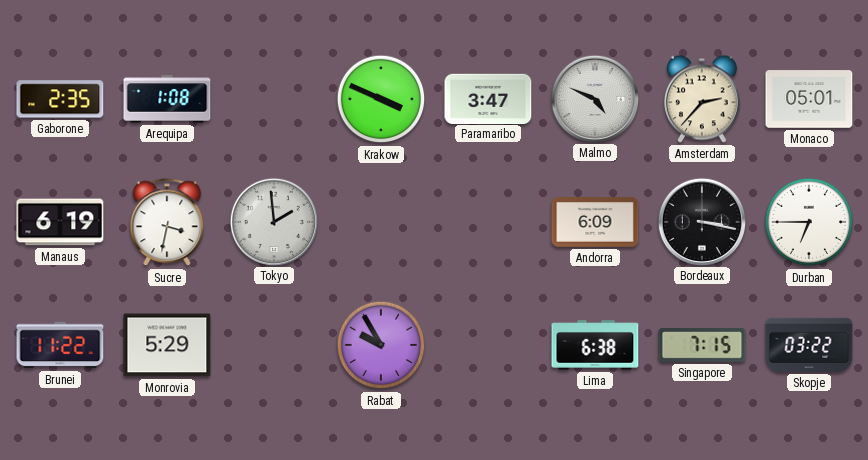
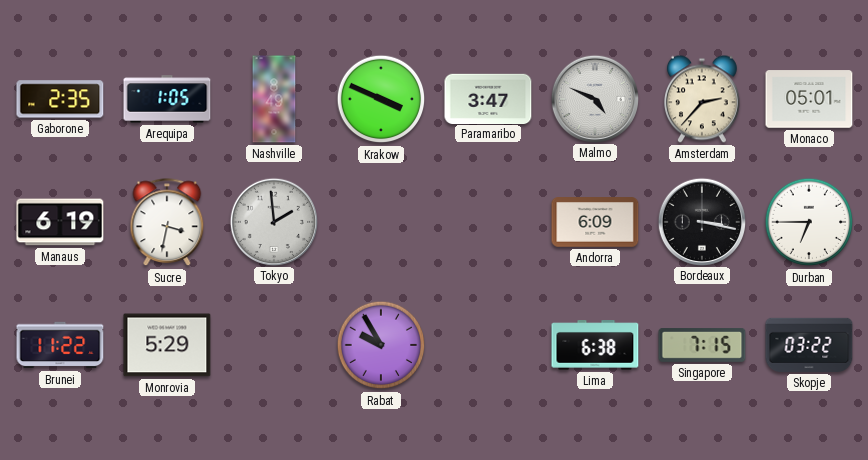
Arequipa: 1:08 -> 1:05 (167, 99)
Nashville: none -> 8:49 (274, 99)
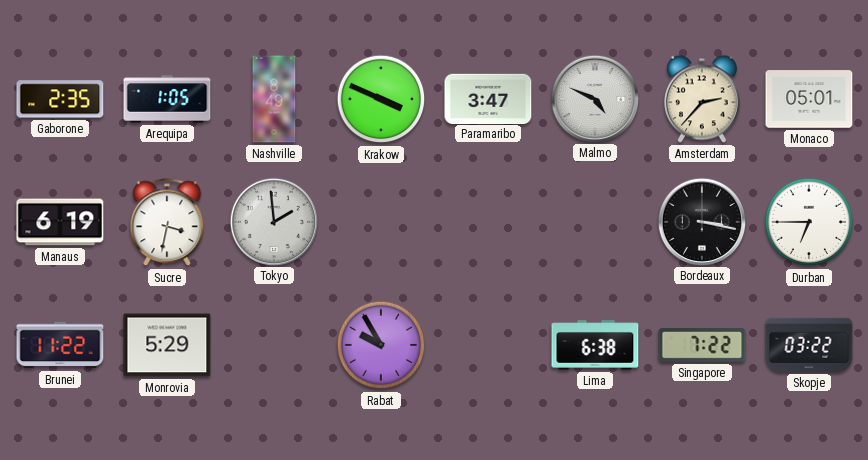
Andorra: 6:09 -> none (595, 222)
Singapore: 7:15 -> 7:22 (702, 346)
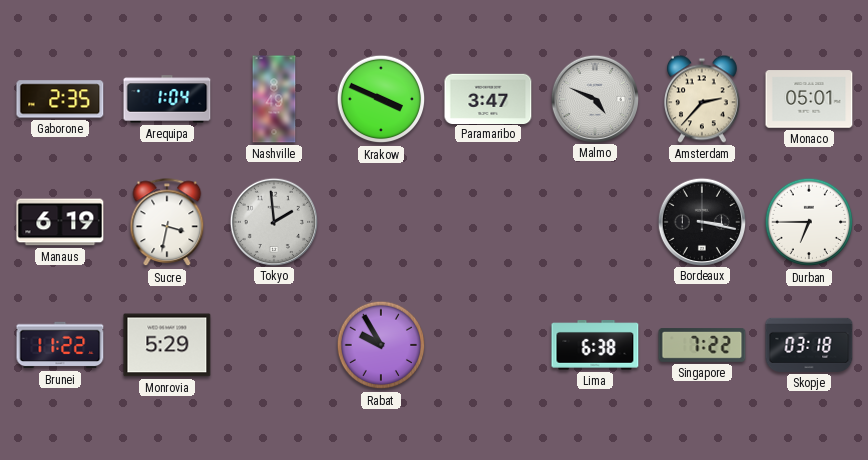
Arequipa: 1:05 -> 1:04 (167, 99)
Skopje: 03:22 -> 03:18 (809, 345)
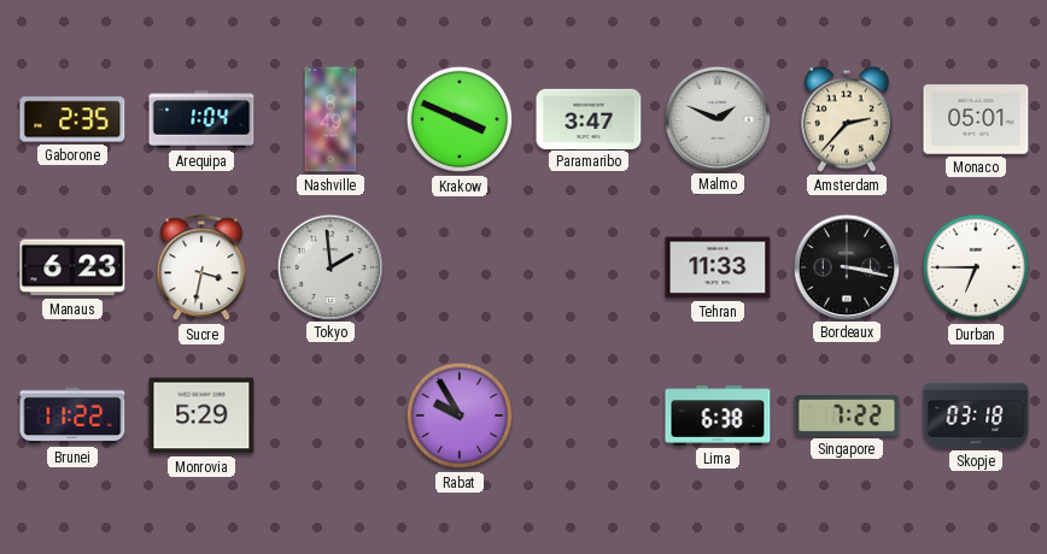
Malmo: 4:49 -> 1:49 (716, 118)
Manaus: 6:19 -> 6:23 (72, 267)
Tehran: none -> 11:33 (718, 267)
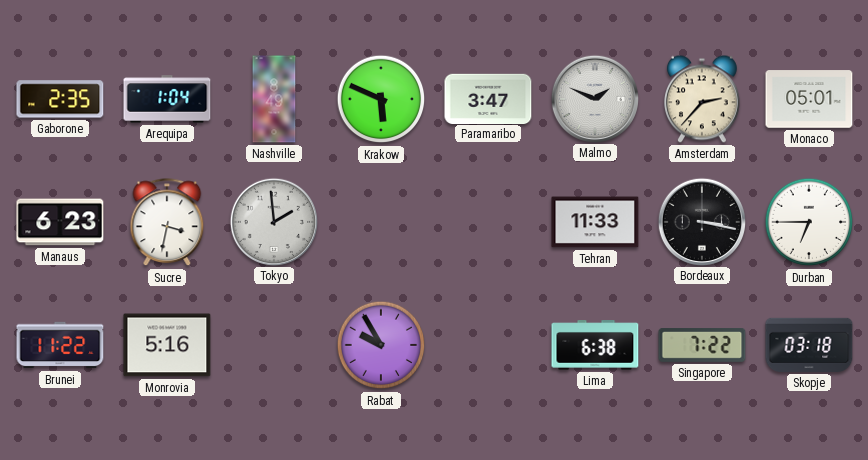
Krakow: 3:49 -> 5:49 (381, 99)
Monrovia: 5:29 -> 5:16 (167, 345)
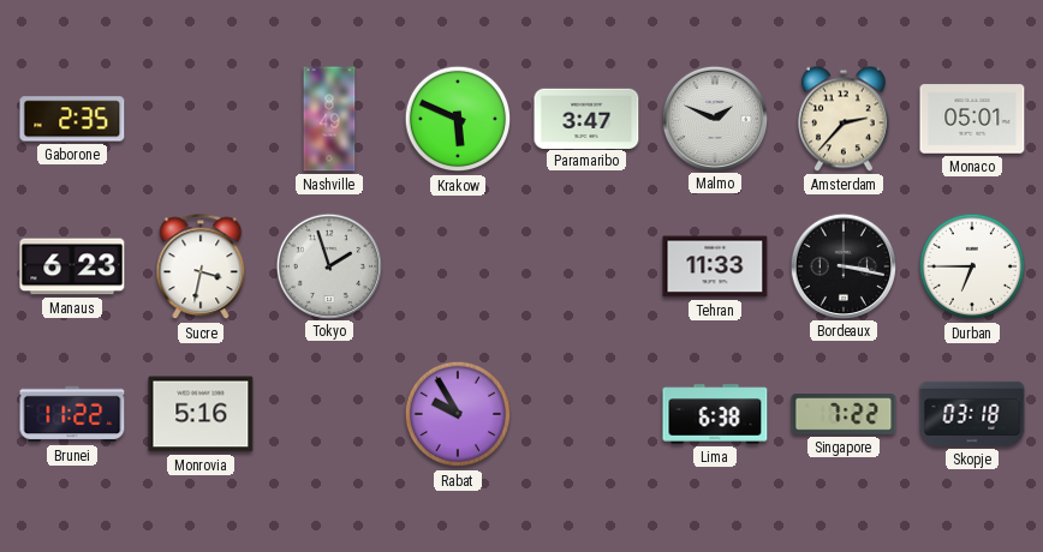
Arequipa: 1:04 -> none (167, 99)
Tokyo: 1:59 -> 1:57 (328, 265)
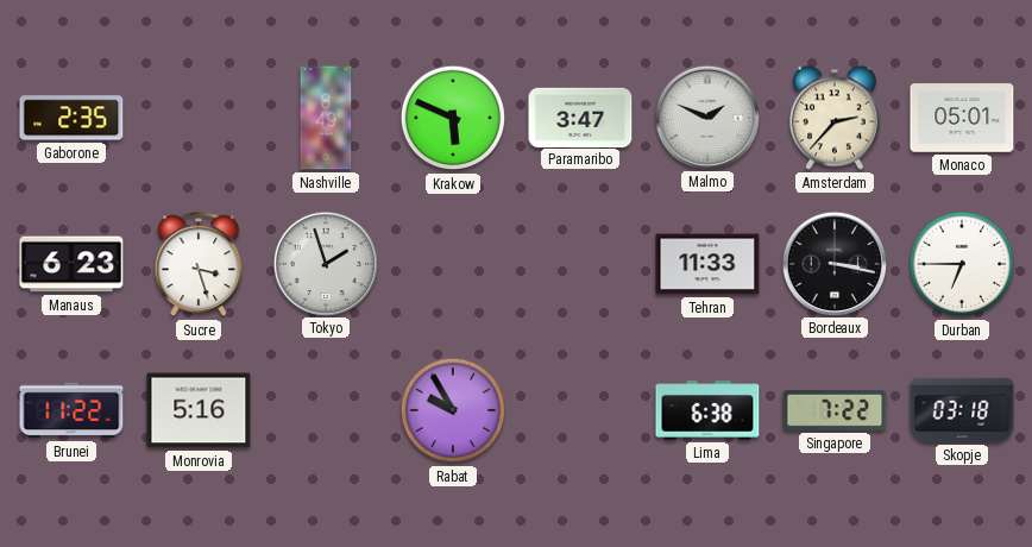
Sucre: 3:32 -> 3:27 (199, 265)
